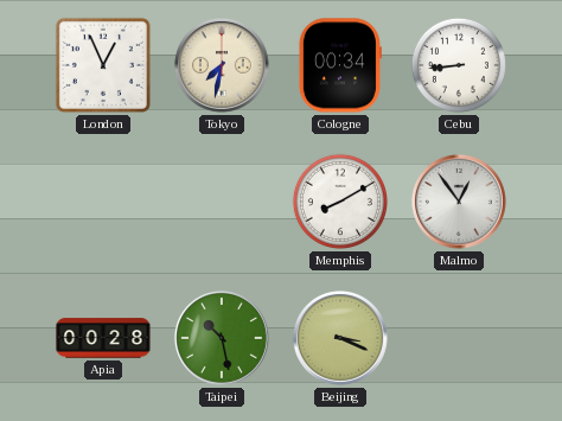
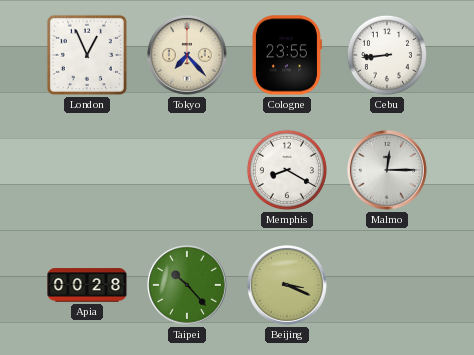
Tokyo: 7:32 -> 7:23 (187, 55)
Cologne: 00:34 -> 23:55 (287, 55)
Memphis: 8:10 -> 8:20 (287, 170)
Malmo: 12:54 -> 12:15 (387, 170)
Taipei: 10:28 -> 10:23 (187, 285)
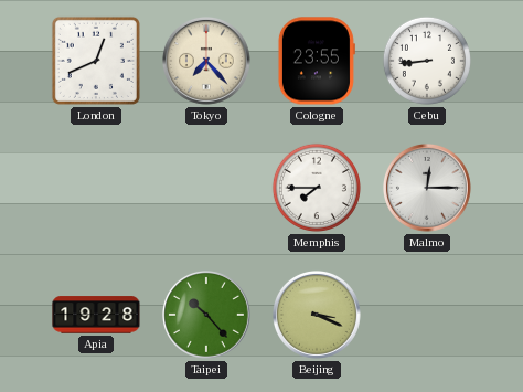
London: 12:56 -> 12:41 (96, 61)
Memphis: 8:20 -> 7:45 (317, 188)
Apia: 00:28 -> 19:28 (96, 315)
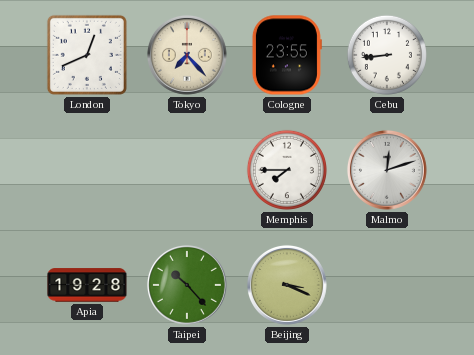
Malmo: 12:15 -> 12:12 (387, 170)
